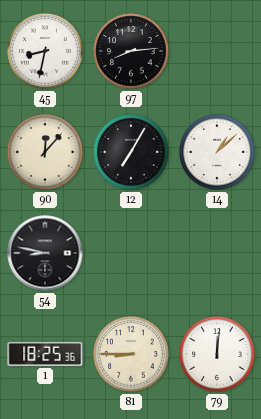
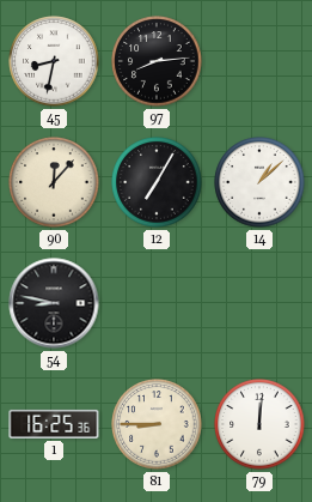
1: 18:25 -> 16:25 (54, 424)
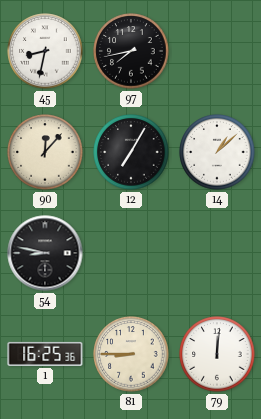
97: 8:14 -> 7:43 (131, 51)
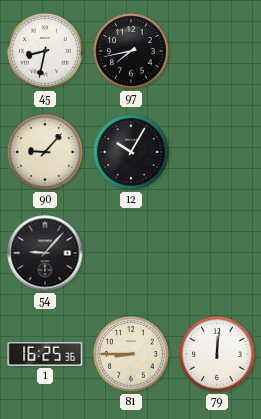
90: 12:07 -> 9:07 (45, 152)
12: 7:05 -> 10:05 (131, 152)
14: 1:08 -> none (217, 152)
54: 8:47 -> 9:07 (45, 253)
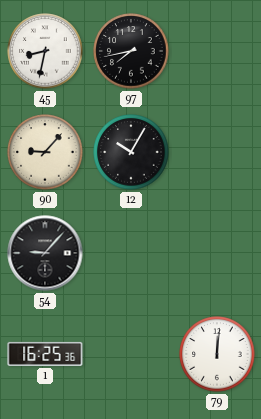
81: 8:45 -> none (131, 354)
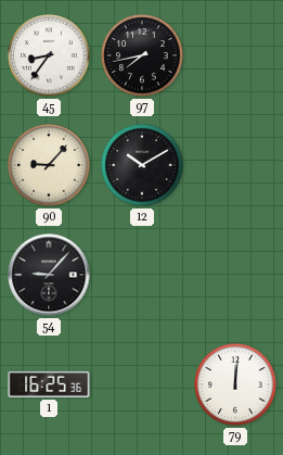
45: 8:32 -> 8:36 (49, 55)
12: 10:05 -> 10:10 (142, 165)
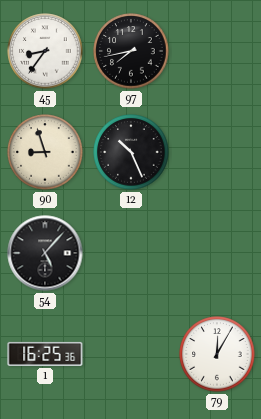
90: 9:07 -> 8:57 (45, 152)
12: 10:10 -> 10:26 (131, 152)
54: 9:07 -> 5:07 (45, 253)
79: 12:01 -> 12:05 (217, 354)
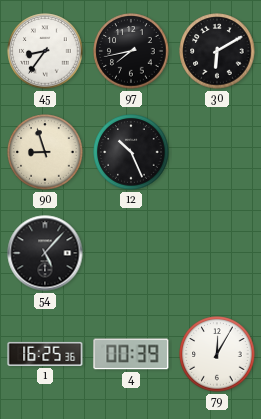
30: none -> 6:10 (217, 51)
4: none -> 00:39 (131, 354)
